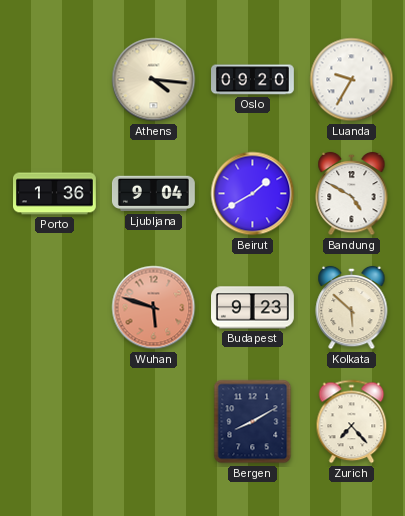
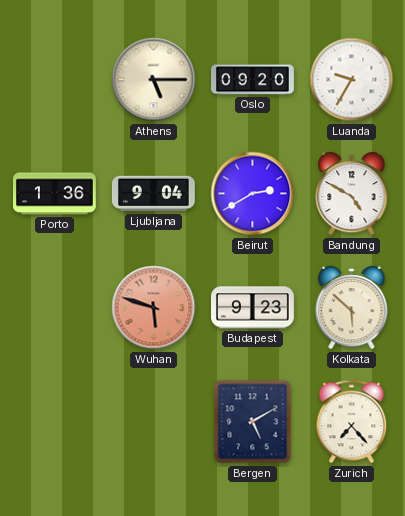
Athens: 4:16 -> 5:15 (154, 80)
Beirut: 1:40 -> 2:40 (253, 194)
Bergen: 8:10 -> 5:10 (253, 422)
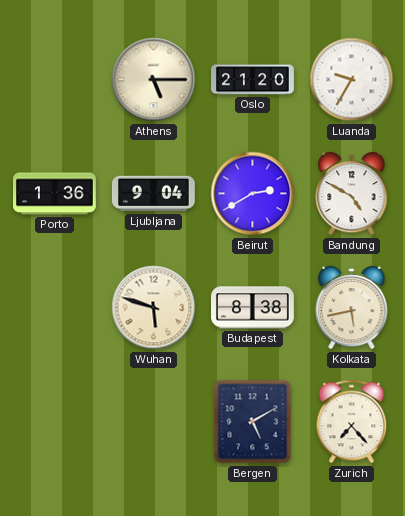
Oslo: 09:20 -> 21:20 (253, 80)
Wuhan dial: salmon -> cream (154, 308)
Budapest: 9:23 -> 8:38 (253, 308)
Kolkata: 5:52 -> 5:43 (352, 308)
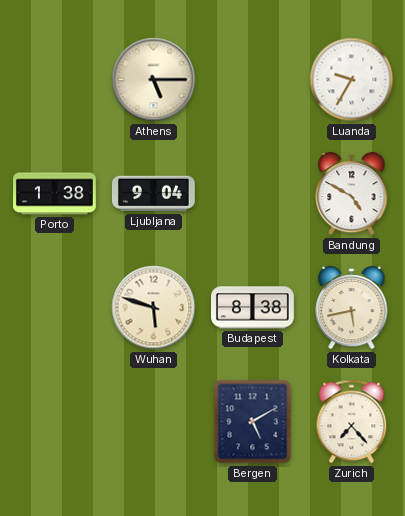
Oslo: 21:20 -> none (253, 80)
Porto: 1:36 -> 1:38 (55, 194)
Beirut: 2:40 -> none (253, 194)
